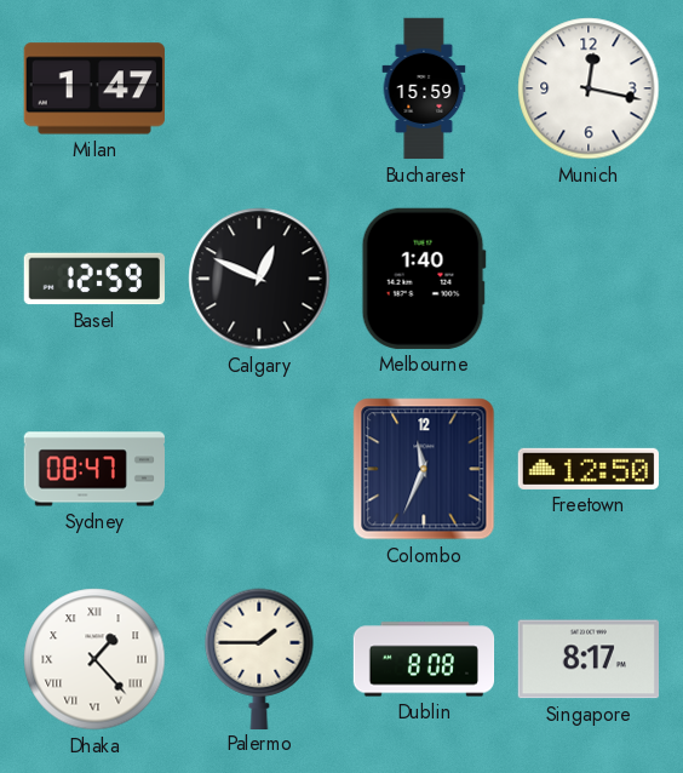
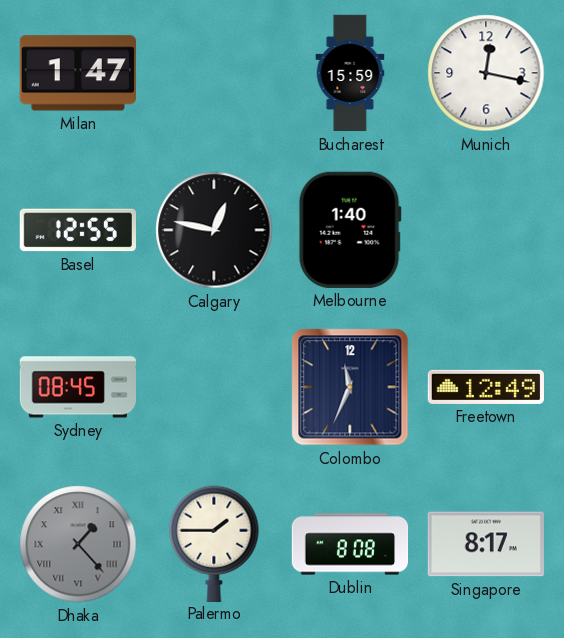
Basel: 12:59 -> 12:55 (77, 230)
Calgary: 12:49 -> 12:47 (214, 230)
Sydney: 08:47 -> 08:45 (77, 387)
Freetown: 12:50 -> 12:49 (486, 387)
Dhaka dial: white -> grey (78, 544)
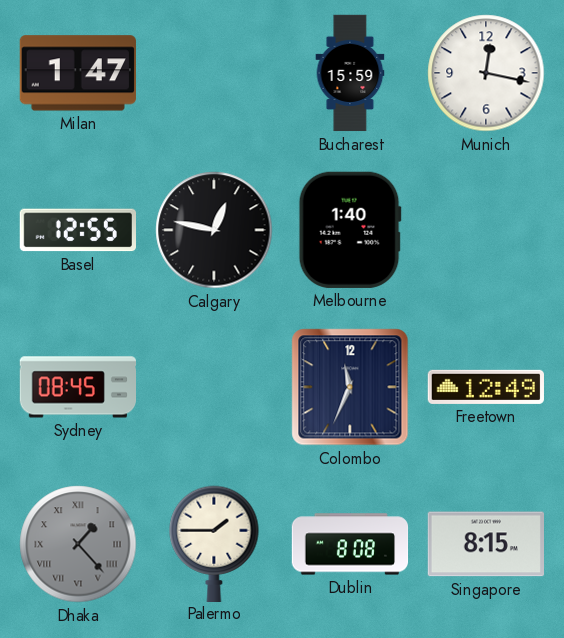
Singapore: 8:17 -> 8:15 (485, 544)
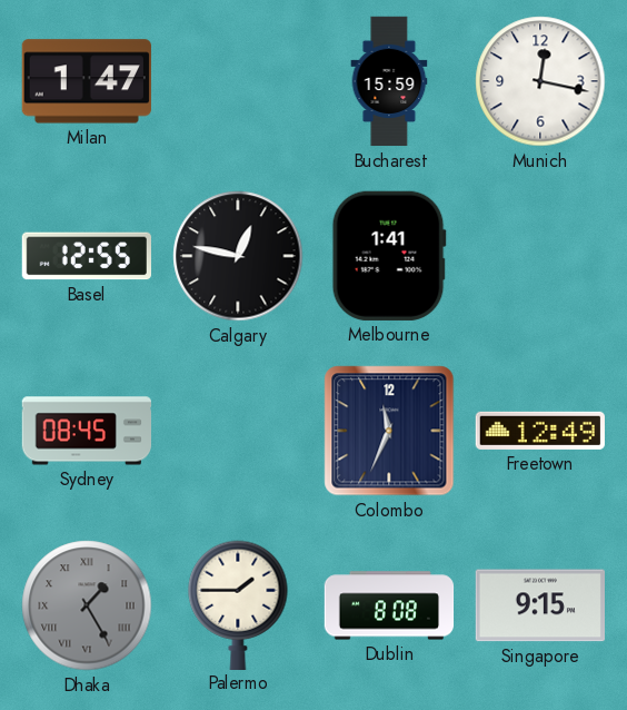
Melbourne: 1:40 -> 1:41 (389, 256)
Dhaka: 1:23 -> 1:25 (87, 605)
Singapore: 8:15 -> 9:15 (539, 605)
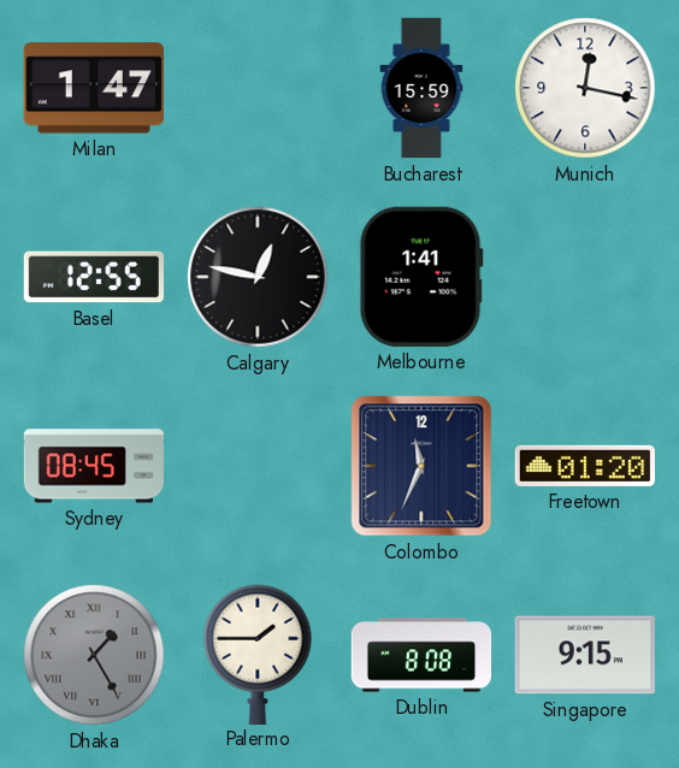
Freetown: 12:49 -> 01:20 (585, 466)
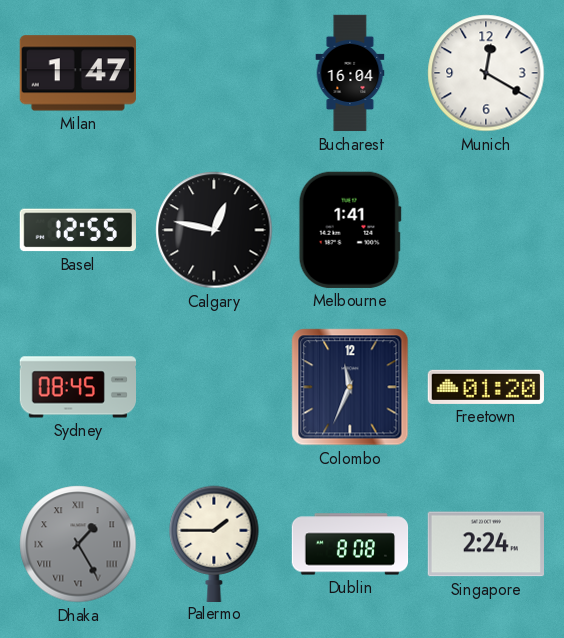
Bucharest: 15:59 -> 16:04 (350, 73)
Munich: 12:17 -> 12:20 (486, 73)
Singapore: 9:15 -> 2:24 (485, 544)
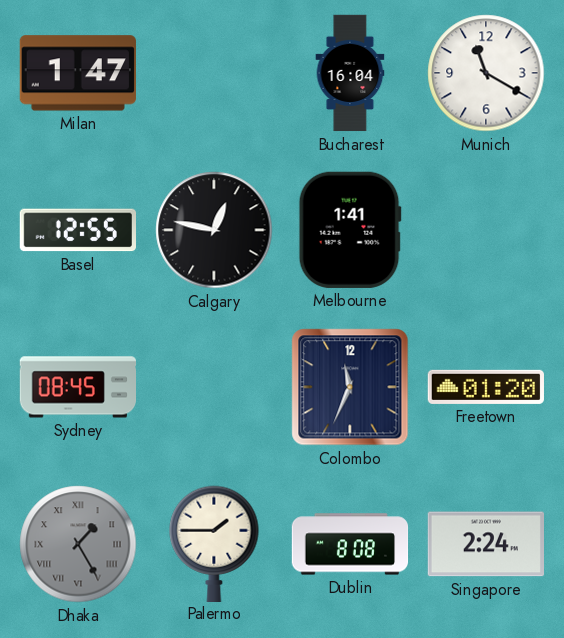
Munich: 12:20 -> 11:20 (486, 73)
